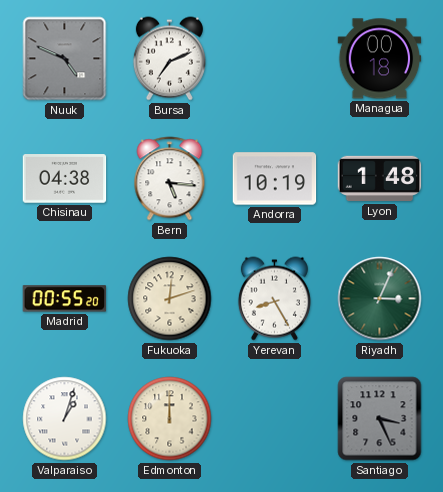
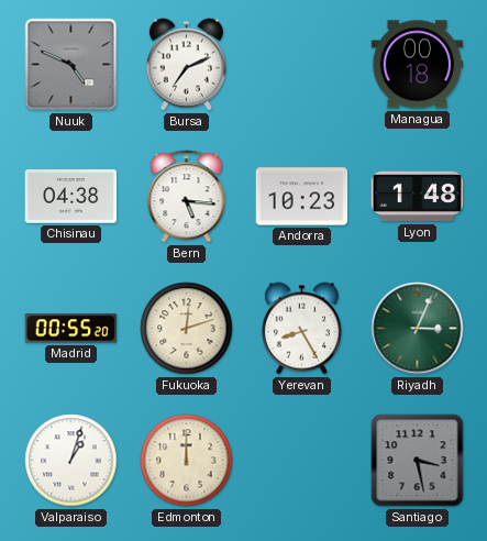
Andorra: 10:19 -> 10:23 (302, 197)
Santiago: 3:26 -> 3:28 (418, 461)
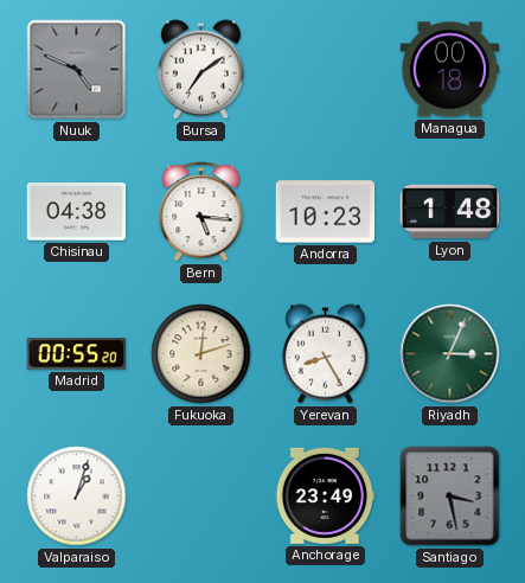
Bursa: 7:11 -> 7:09 (200, 70)
Edmonton: 12:00 -> none (187, 461)
Anchorage: none -> 23:49 (326, 495)
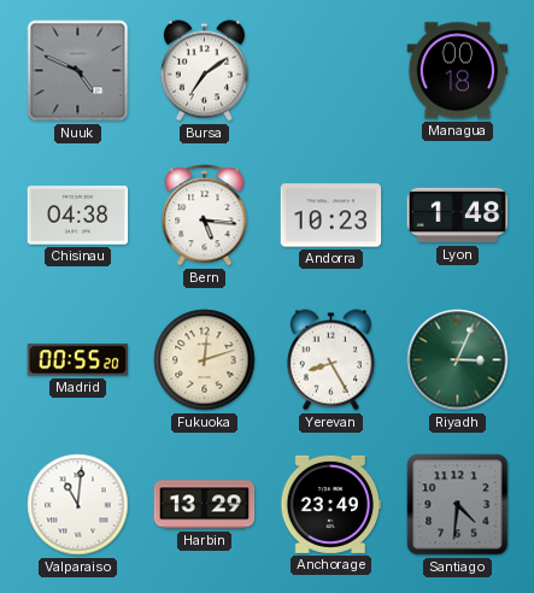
Valparaiso: 1:03 -> 11:01 (78, 505)
Harbin: none -> 13:29 (205, 505)
Santiago: 3:28 -> 4:31 (458, 505)
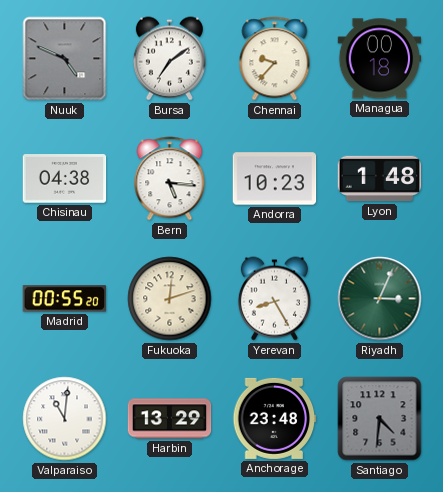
Chennai: none -> 9:37 (275, 59)
Anchorage: 23:49 -> 23:48 (275, 418)
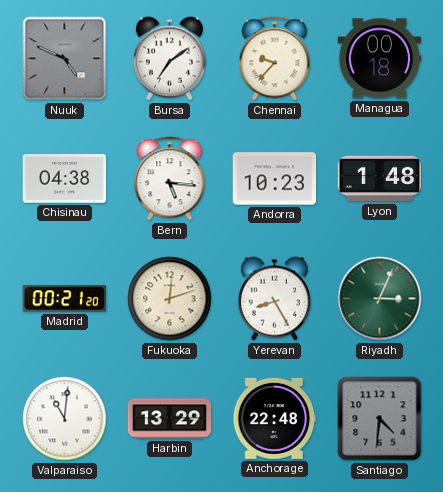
Madrid: 00:55 -> 00:21 (65, 299)
Anchorage: 23:48 -> 22:48 (275, 418)
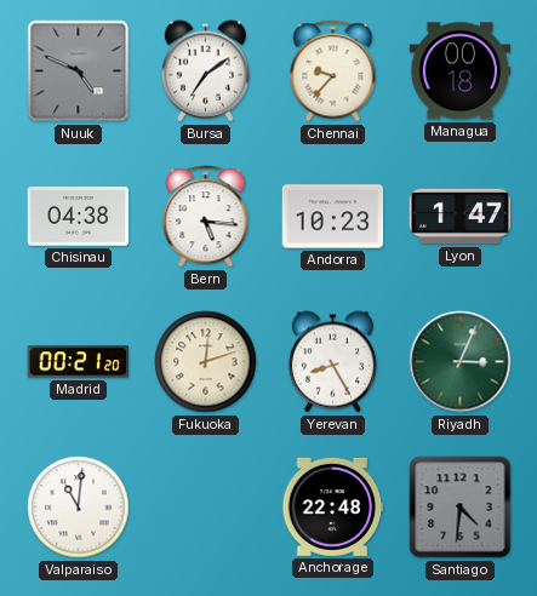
Lyon: 1:48 -> 1:47 (461, 217)
Harbin: 13:29 -> none (170, 419)
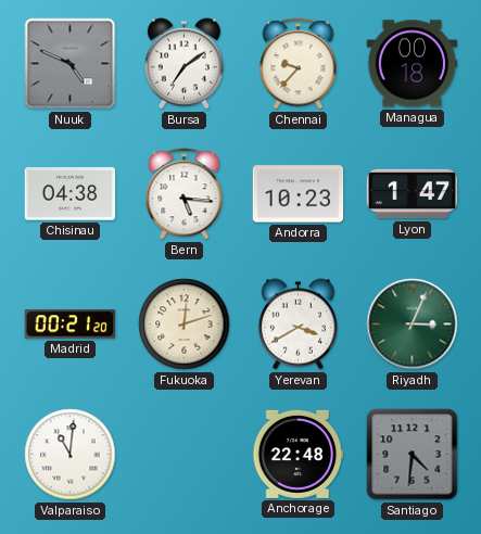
Yerevan: 8:25 -> 3:40 (298, 325)
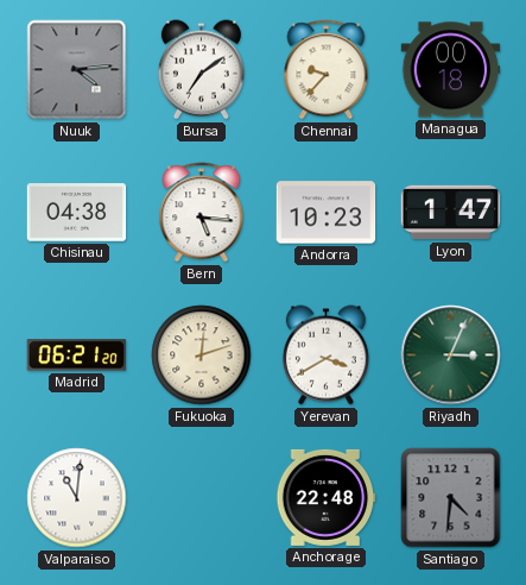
Nuuk: 4:49 -> 4:14 (77, 70)
Madrid: 00:21 -> 06:21 (77, 356)
